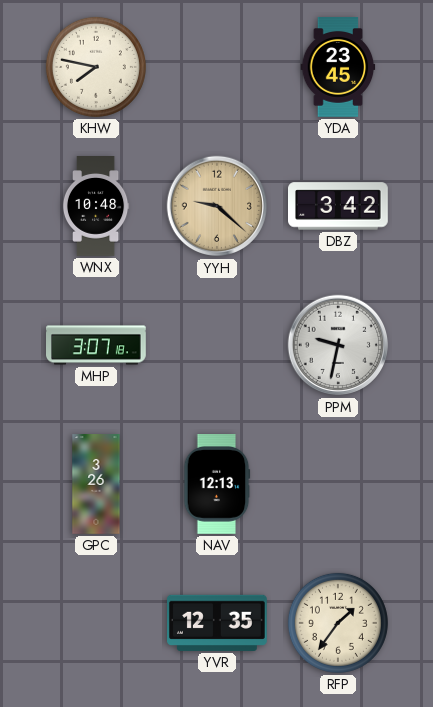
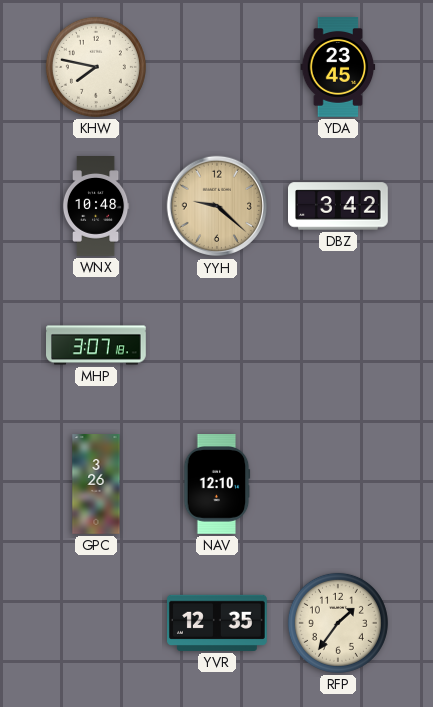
PPM: 9:32 -> none (338, 345)
NAV: 12:13 -> 12:10 (217, 485)
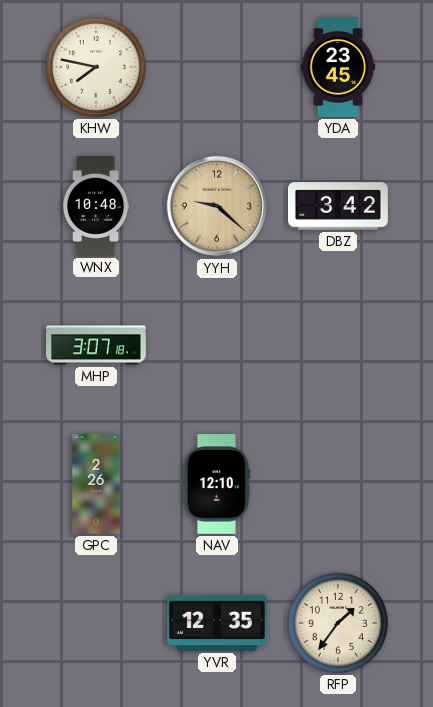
GPC: 3:26 -> 2:26 (96, 484)
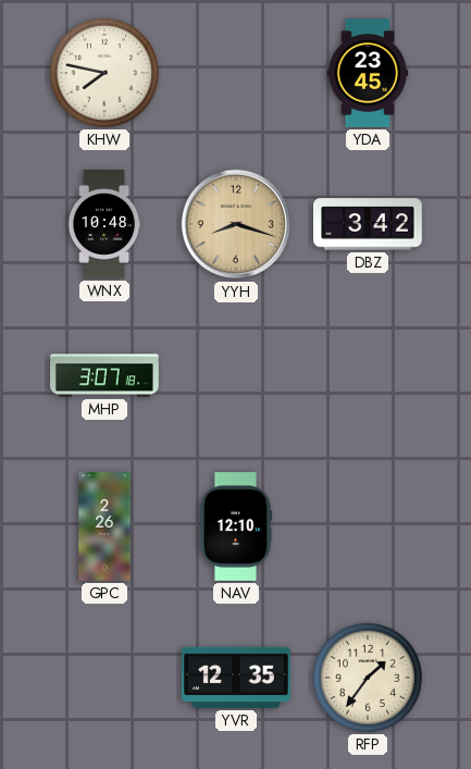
YYH: 9:22 -> 8:18 (236, 224)
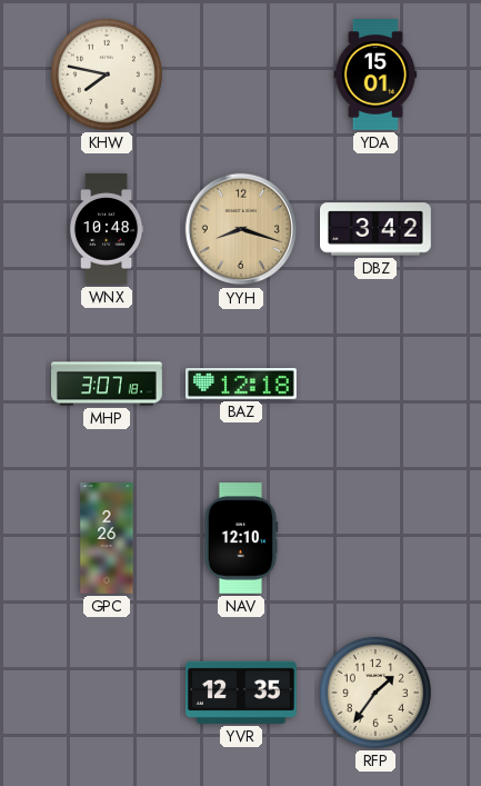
YDA: 23:45 -> 15:01 (375, 76)
BAZ: none -> 12:18 (242, 384)
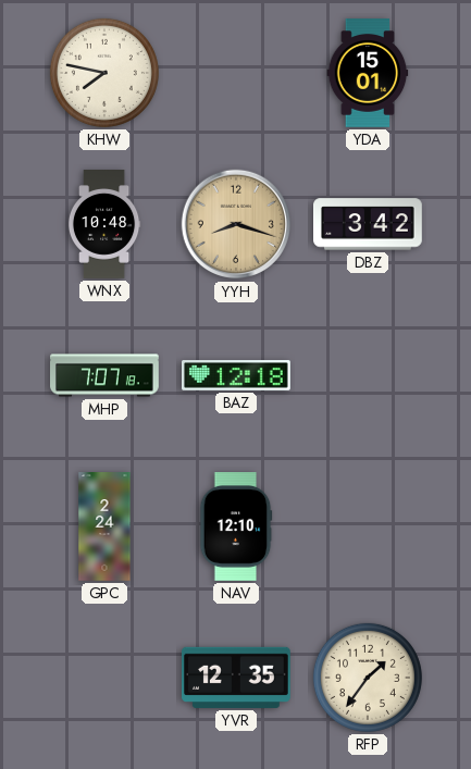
MHP: 3:07 -> 7:07 (106, 375)
GPC: 2:26 -> 2:24 (104, 526)
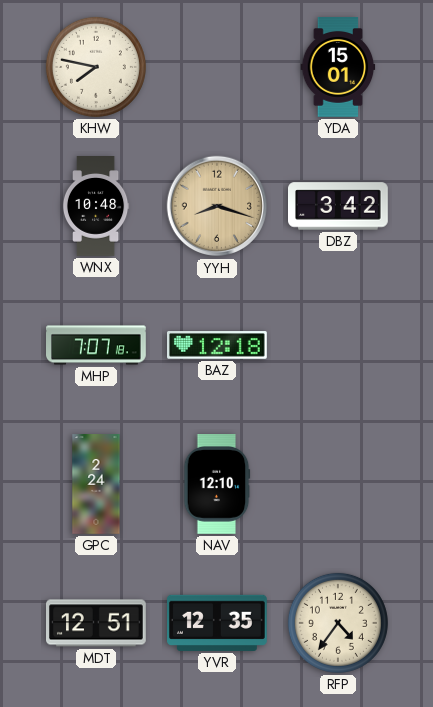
MDT: none -> 12:51 (97, 623)
RFP: 1:36 -> 4:36 (338, 623)
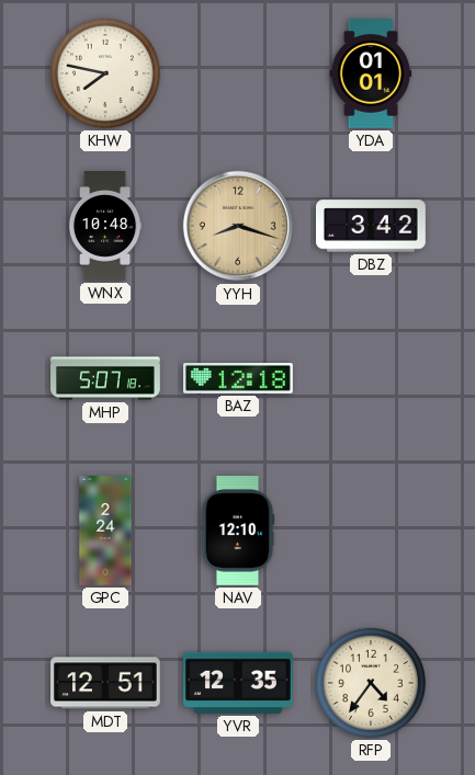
YDA: 15:01 -> 01:01 (371, 75)
MHP: 7:07 -> 5:07 (106, 378)
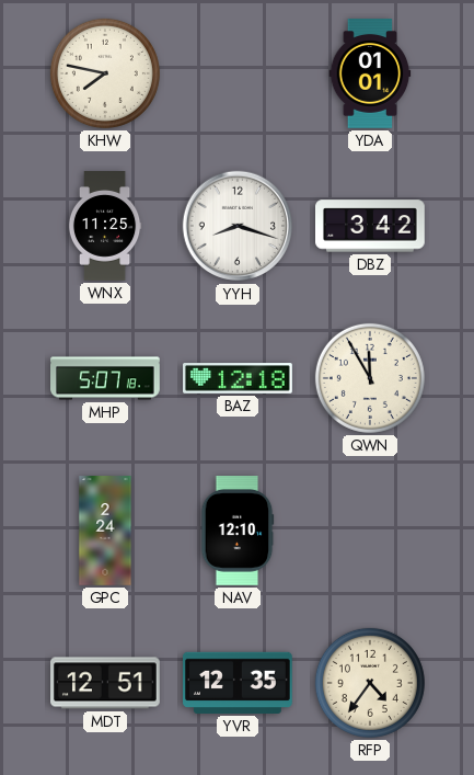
WNX: 10:48 -> 11:25 (105, 226)
YYH dial: champagne -> white (238, 226)
QWN: none -> 11:55 (370, 378)
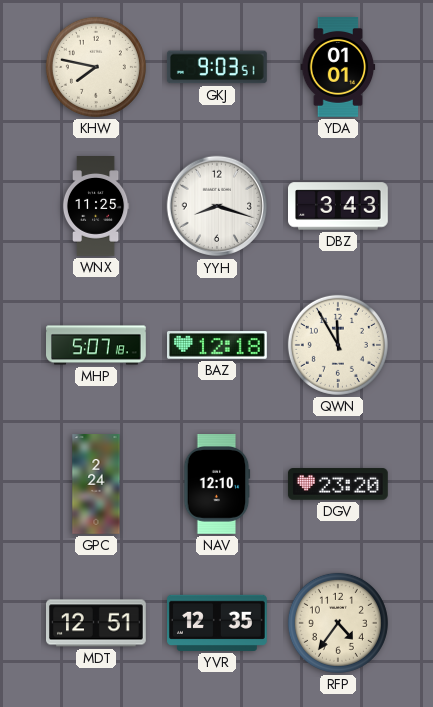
GKJ: none -> 9:03 (217, 67)
DBZ: 3:42 -> 3:43 (339, 206)
DGV: none -> 23:20 (338, 484)
